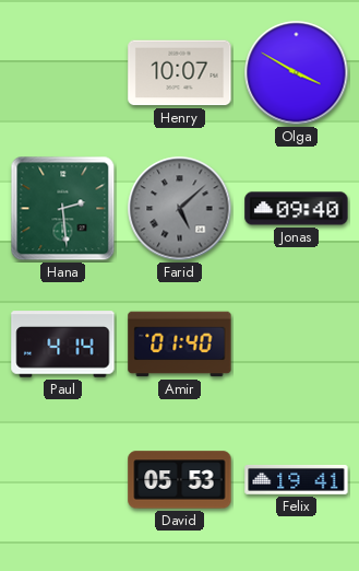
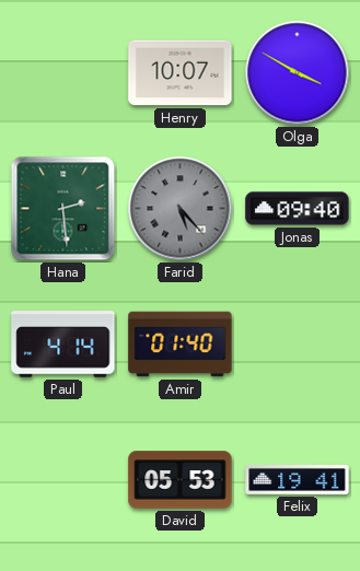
Farid: 5:08 -> 5:23 (181, 209)
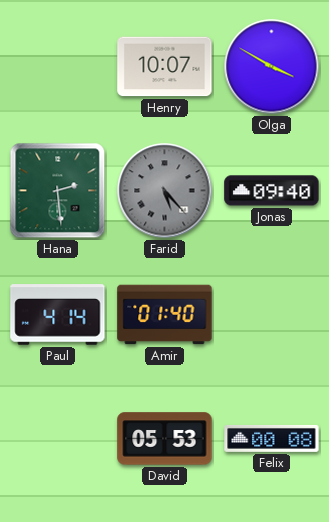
Felix: 19:41 -> 00:08 (272, 438)
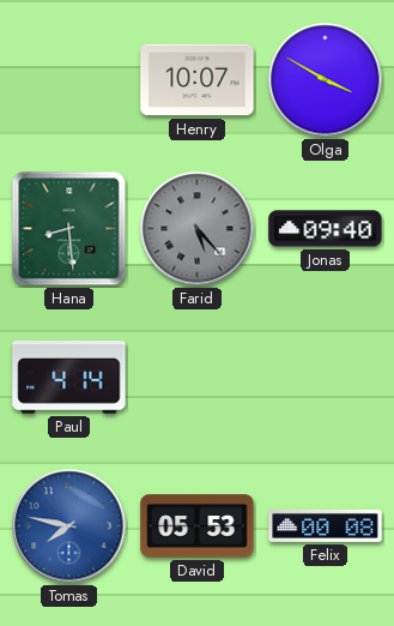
Hana: 2:29 -> 8:29 (69, 229)
Amir: 01:40 -> none (165, 315)
Tomas: none -> 7:47 (69, 526)
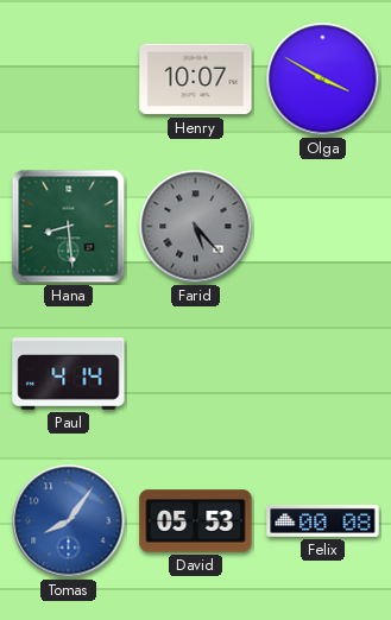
Jonas: 09:40 -> none (326, 229)
Tomas: 7:47 -> 8:06 (69, 521)
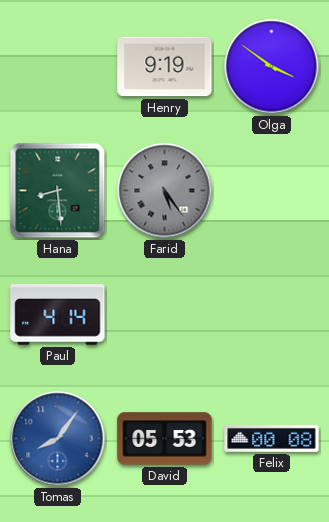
Henry: 10:07 -> 9:19 (165, 67)
Olga: 3:50 -> 3:51 (272, 67)
Farid: 5:23 -> 5:24 (165, 191)
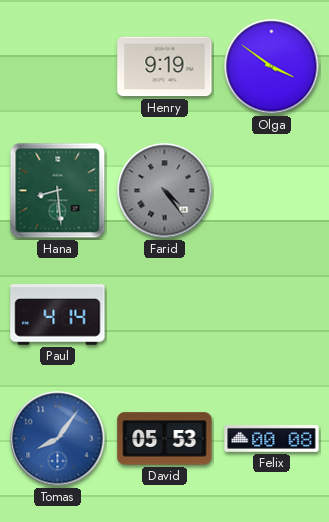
Farid: 5:24 -> 4:24 (165, 191)
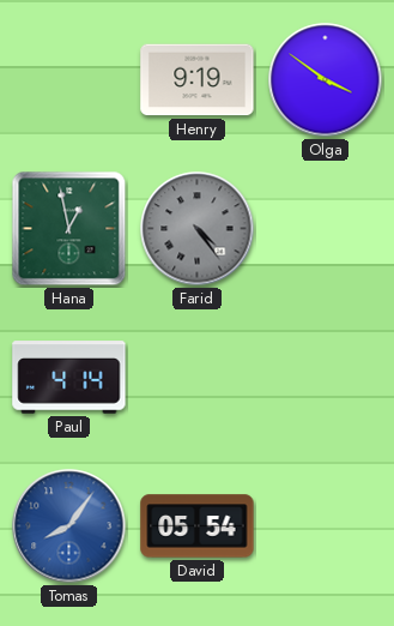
Hana: 8:29 -> 12:58 (69, 229)
David: 05:53 -> 05:54 (198, 526)
Felix: 00:08 -> none (272, 438)
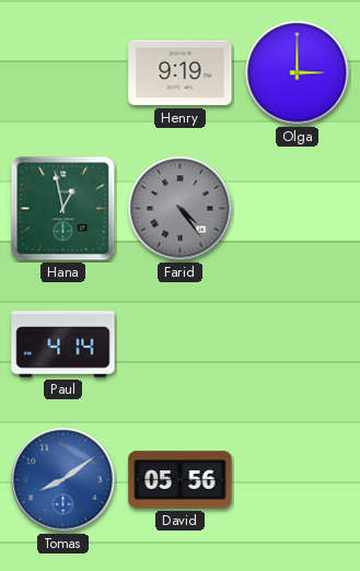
Olga: 3:51 -> 3:00 (298, 73)
Tomas: 8:06 -> 8:09 (63, 480)
David: 05:54 -> 05:56 (181, 480)
